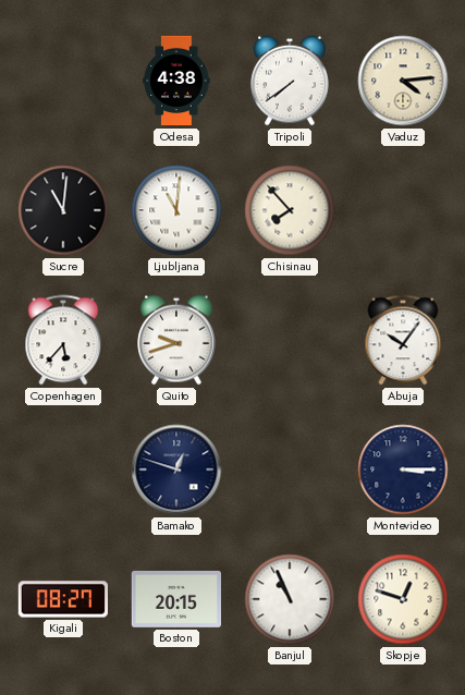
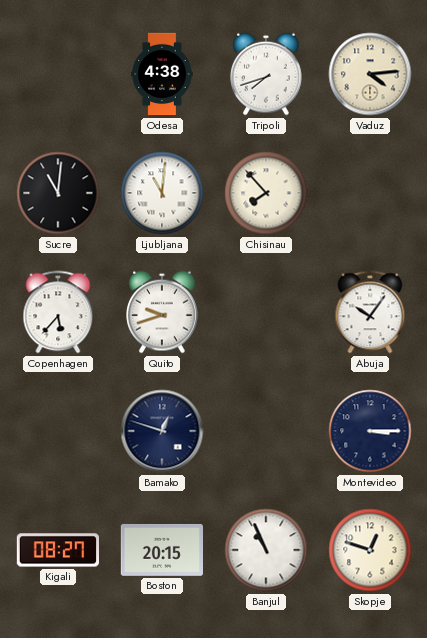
Tripoli: 7:39 -> 7:42 (266, 74)
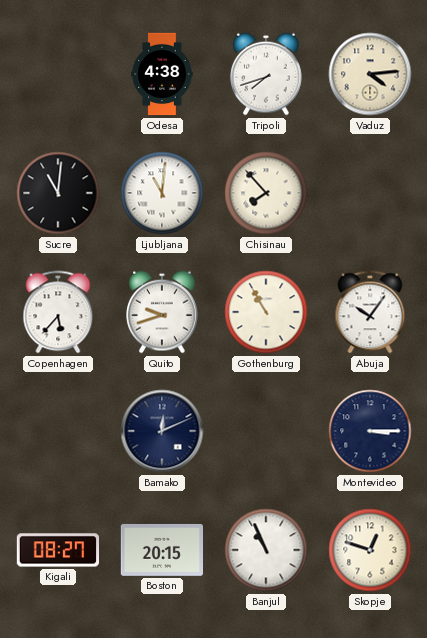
Gothenburg: none -> 10:55 (266, 312)
Bamako: 12:48 -> 12:11 (162, 431)
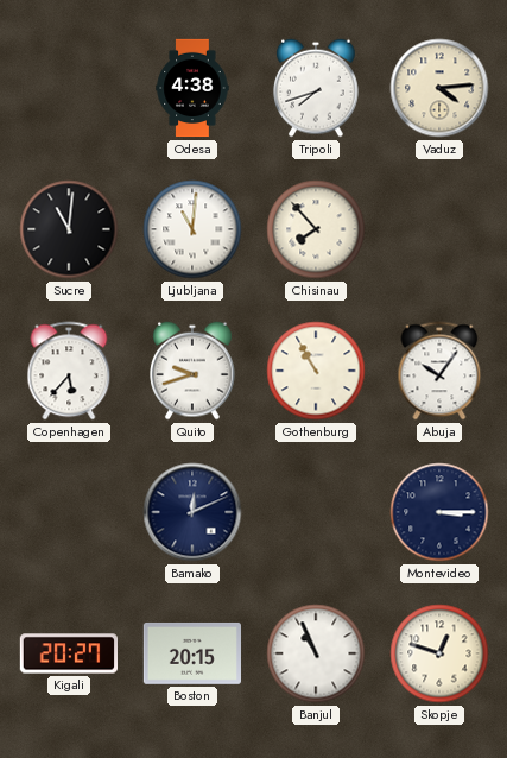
Kigali: 08:27 -> 20:27 (68, 653)
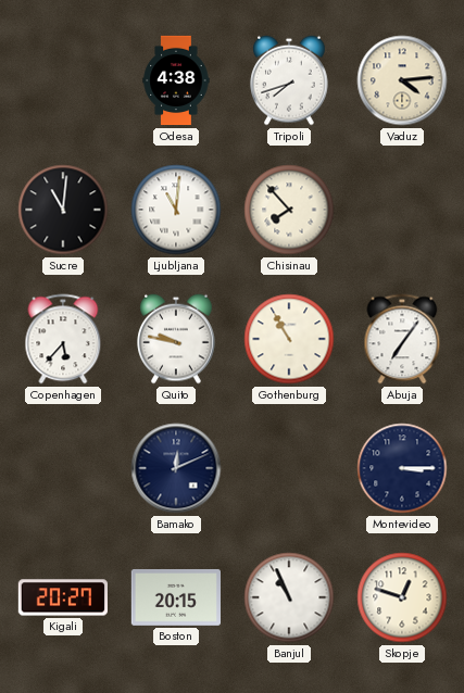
Quito: 9:42 -> 9:47 (176, 339)
Abuja: 10:06 -> 7:06 (402, 339)
